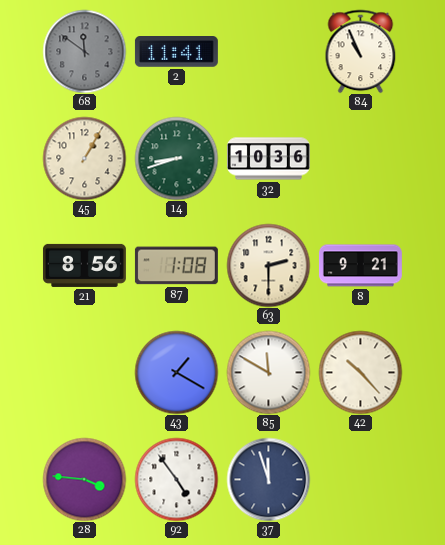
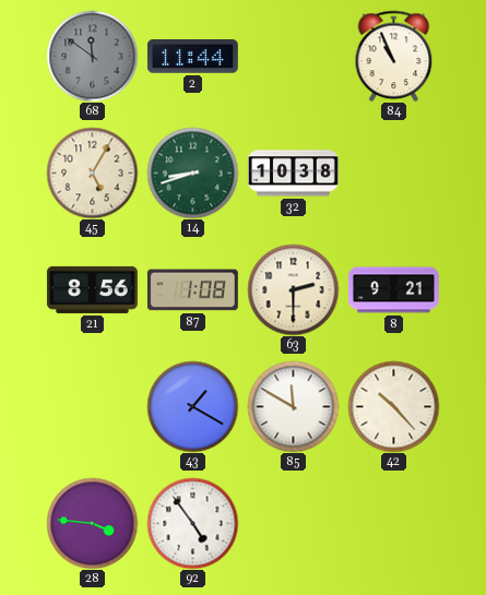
2: 11:41 -> 11:44 (192, 57)
45: 1:05 -> 5:05 (92, 172)
32: 10:36 -> 10:38 (293, 174)
37: 11:57 -> none (268, 479)
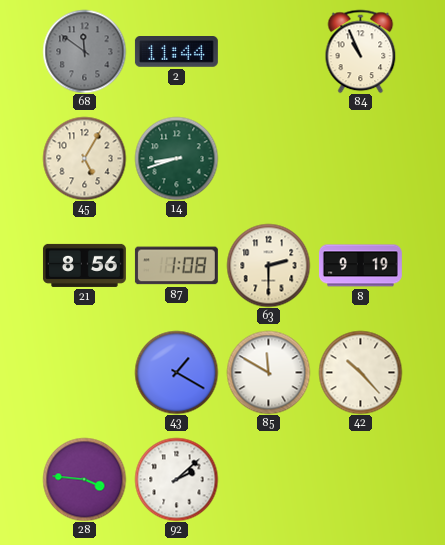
32: 10:38 -> none (293, 174)
8: 9:21 -> 9:19 (360, 266)
92: 4:54 -> 2:08 (176, 479)
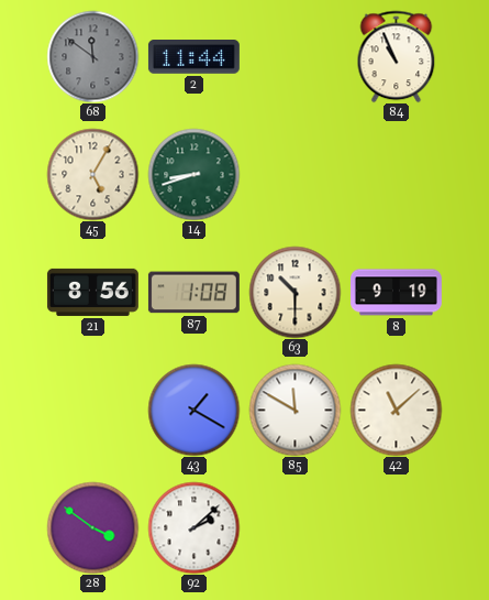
63: 2:30 -> 10:30 (294, 292)
42: 10:23 -> 11:08 (396, 410)
28: 3:46 -> 3:51 (92, 527)
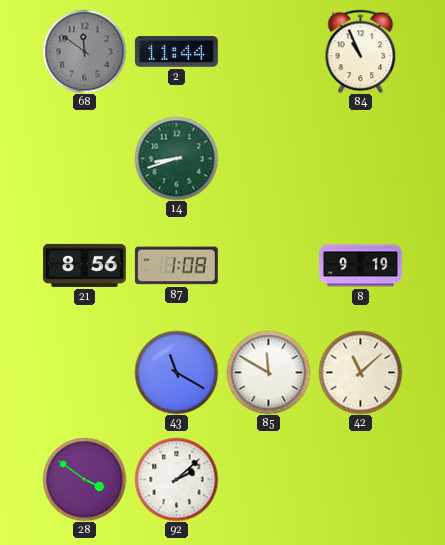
45: 5:05 -> none (92, 174)
63: 10:30 -> none (294, 292)
43: 1:20 -> 11:20 (176, 372)
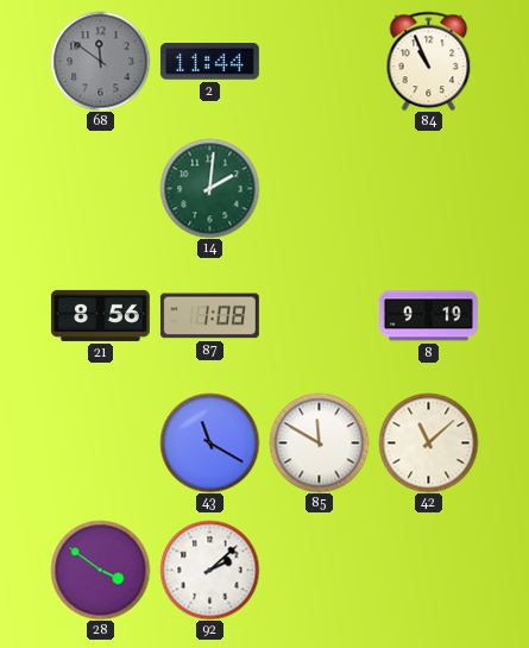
14: 8:42 -> 2:01 (209, 188)
